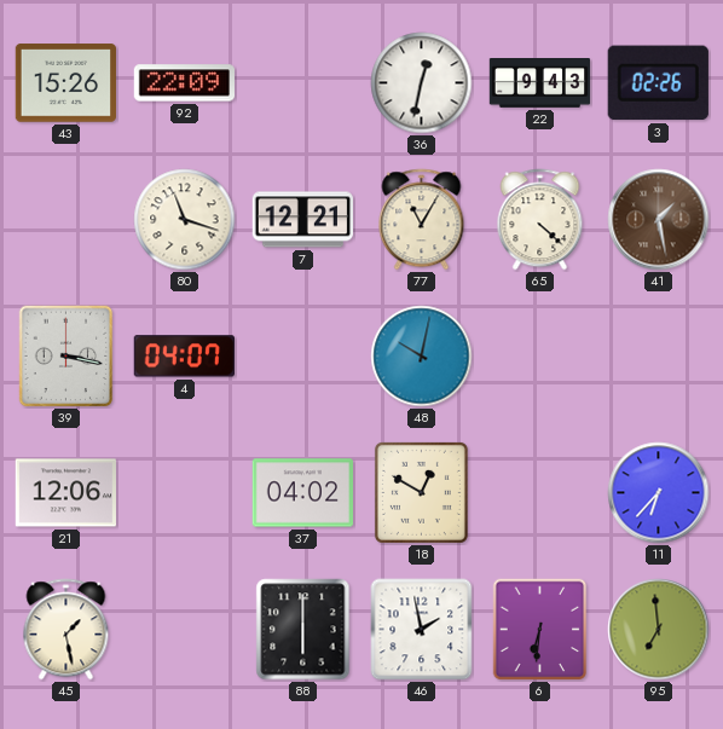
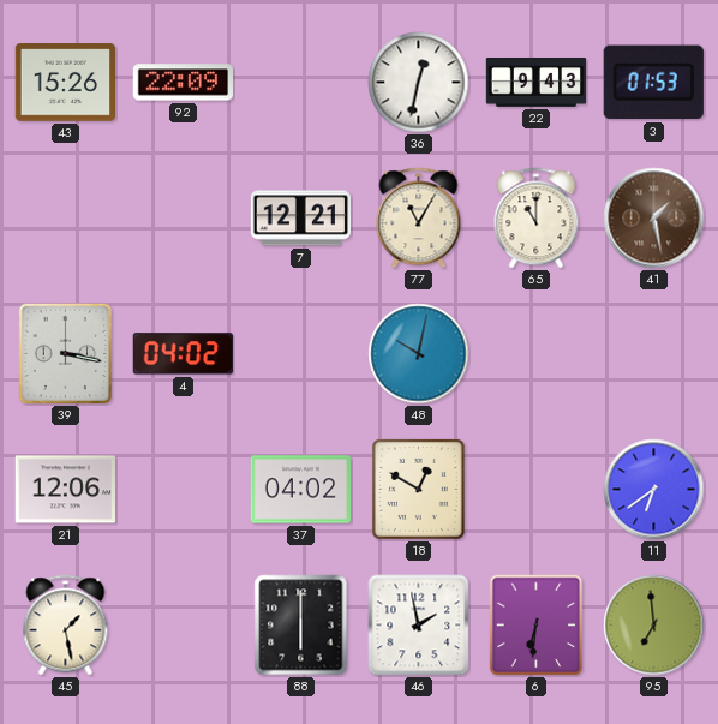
3: 02:26 -> 01:53 (653, 83)
80: 11:18 -> none (185, 220)
65: 4:22 -> 11:00 (537, 219)
4: 04:07 -> 04:02 (183, 354)
11: 6:37 -> 6:39 (654, 490)
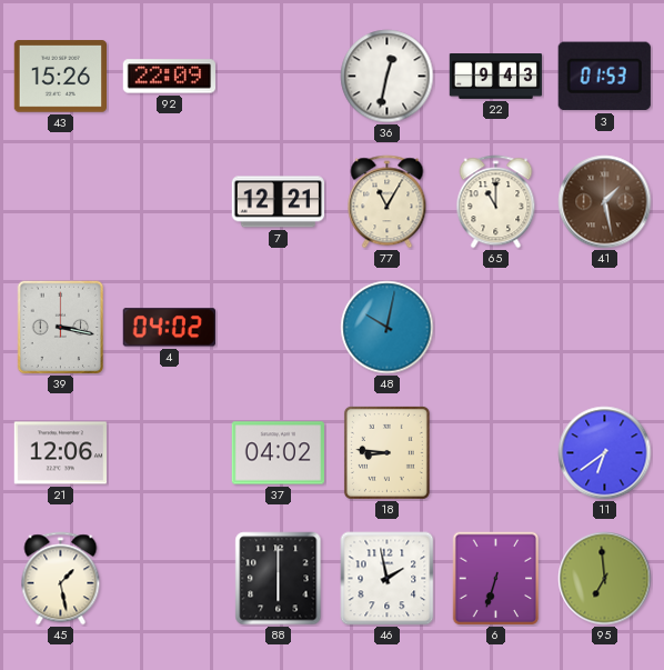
18: 12:50 -> 8:46 (386, 452)
6: 6:31 -> 6:33 (496, 579)
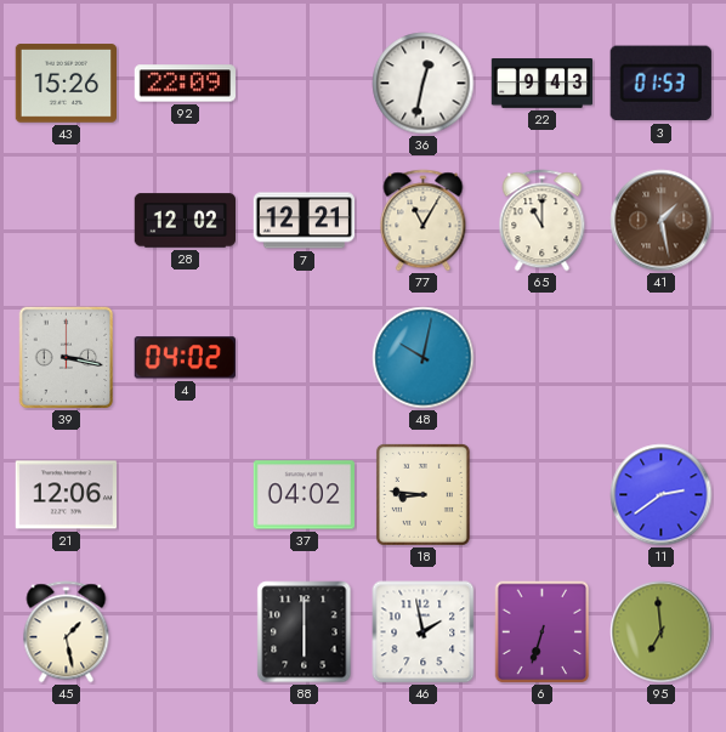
28: none -> 12:02 (185, 221)
11: 6:39 -> 2:39 (662, 495)
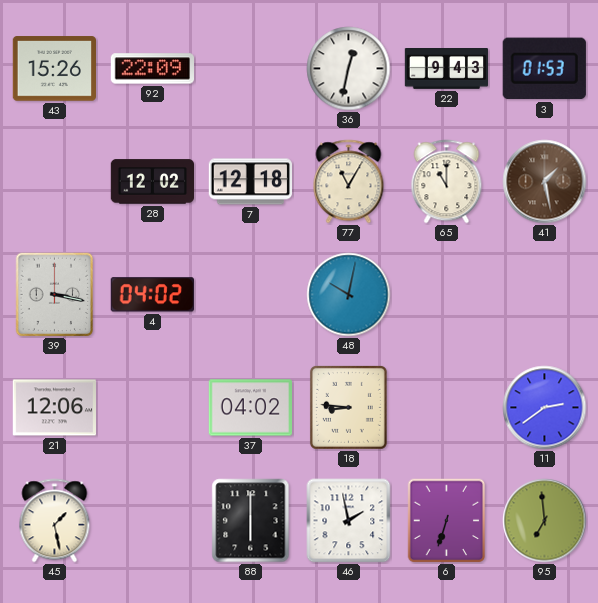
7: 12:21 -> 12:18 (250, 182)
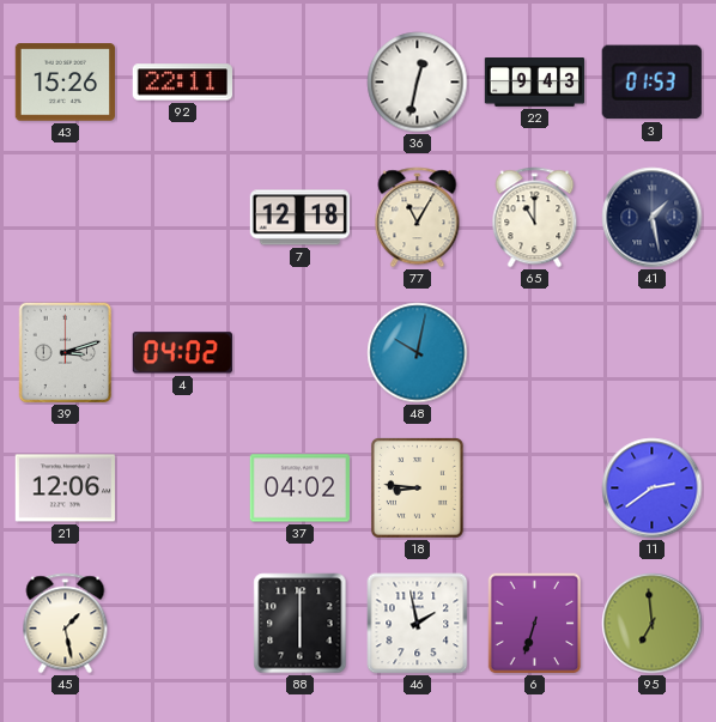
92: 22:09 -> 22:11 (182, 83)
28: 12:02 -> none (152, 182)
41 dial: brown -> navy (653, 218)
39: 3:17 -> 3:12 (66, 353)
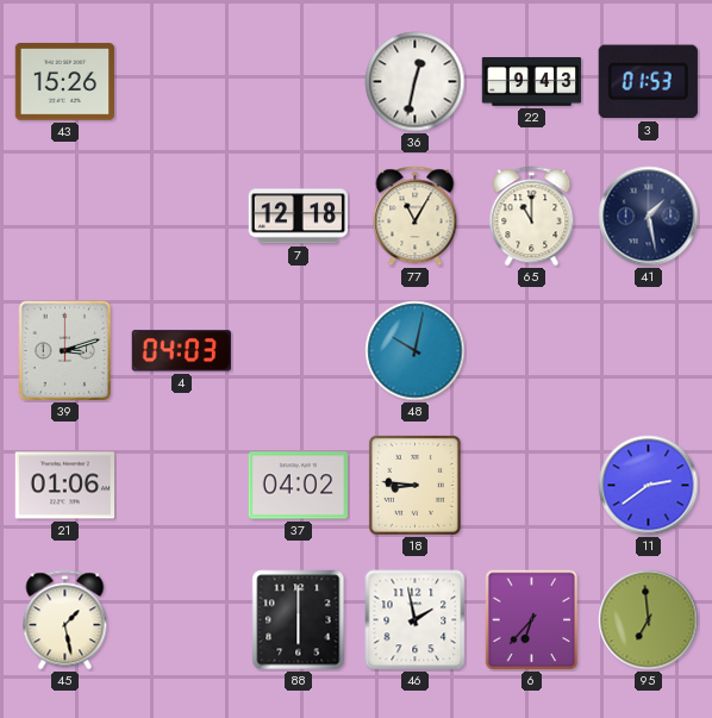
92: 22:11 -> none (182, 83)
4: 04:02 -> 04:03 (181, 351)
21: 12:06 -> 01:06 (64, 486)
6: 6:33 -> 6:37 (532, 620)
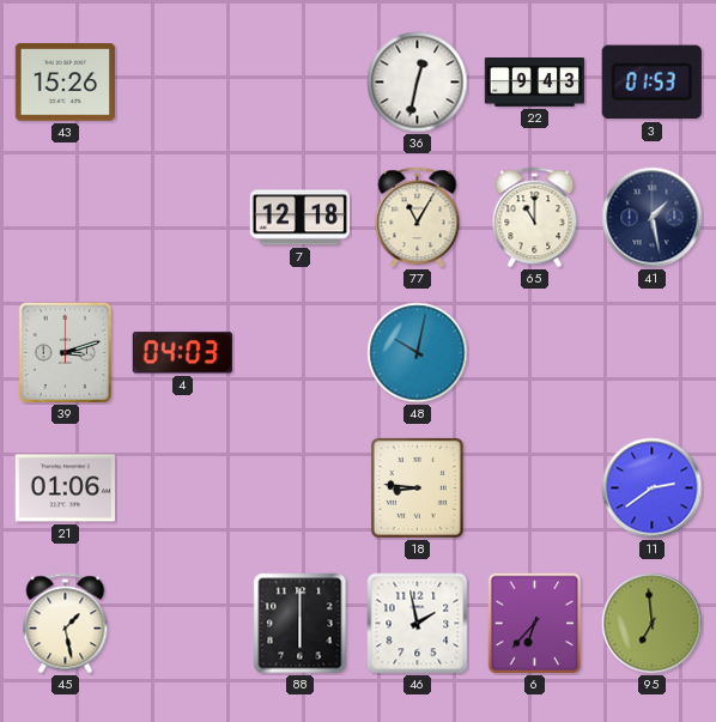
37: 04:02 -> none (298, 486)
